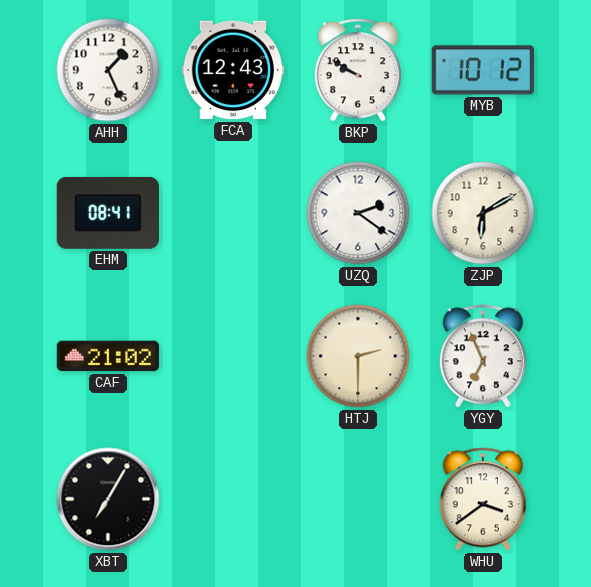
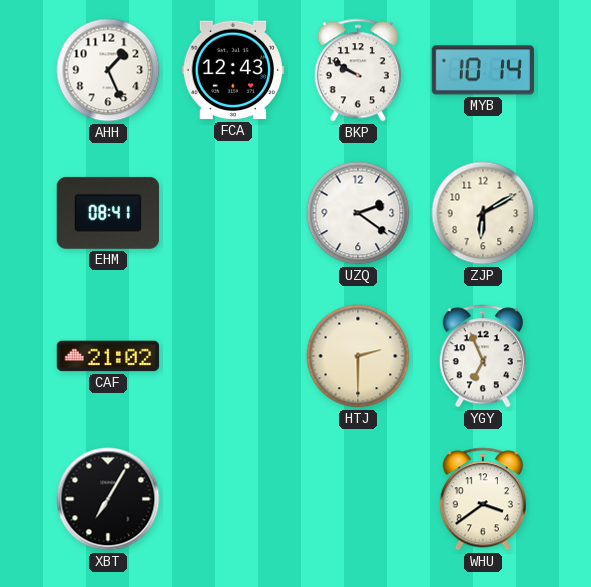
MYB: 10:12 -> 10:14 (482, 70)
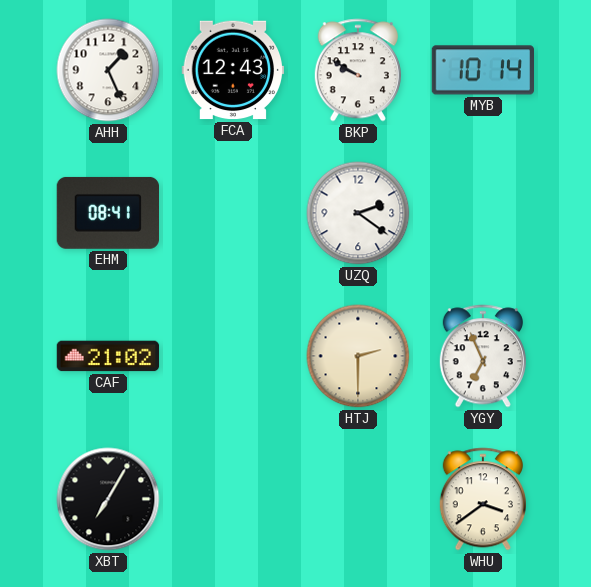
ZJP: 6:10 -> none (483, 213)
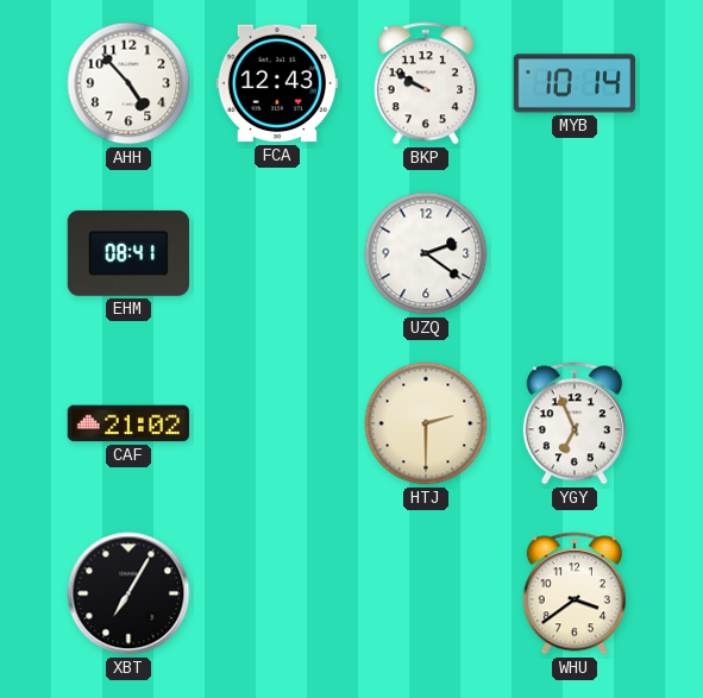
AHH: 1:26 -> 4:53 (128, 83)
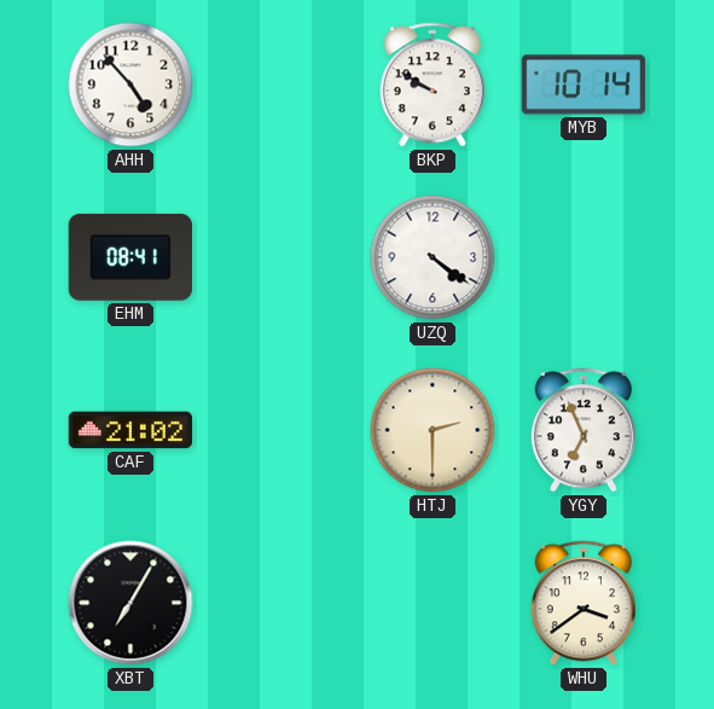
FCA: 12:43 -> none (277, 83)
UZQ: 2:21 -> 4:21 (433, 257)
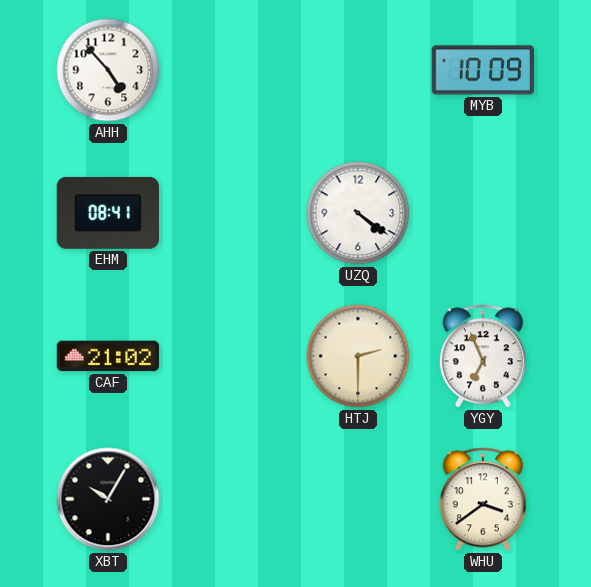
BKP: 9:50 -> none (433, 85)
MYB: 10:14 -> 10:09 (482, 70)
XBT: 7:05 -> 10:05 (108, 499)
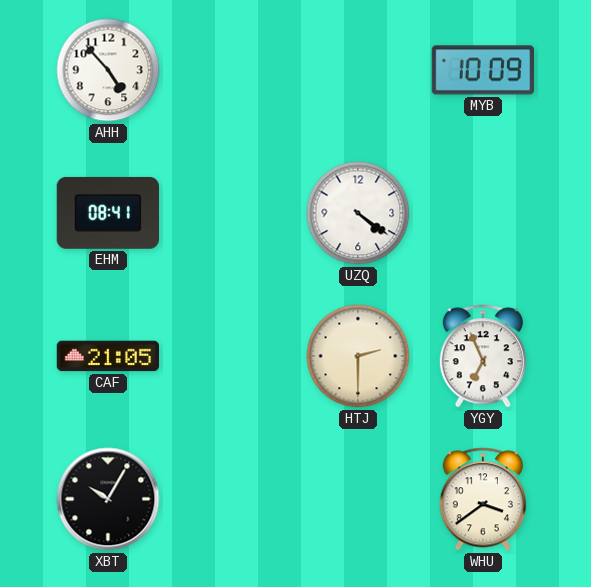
CAF: 21:02 -> 21:05 (108, 356)
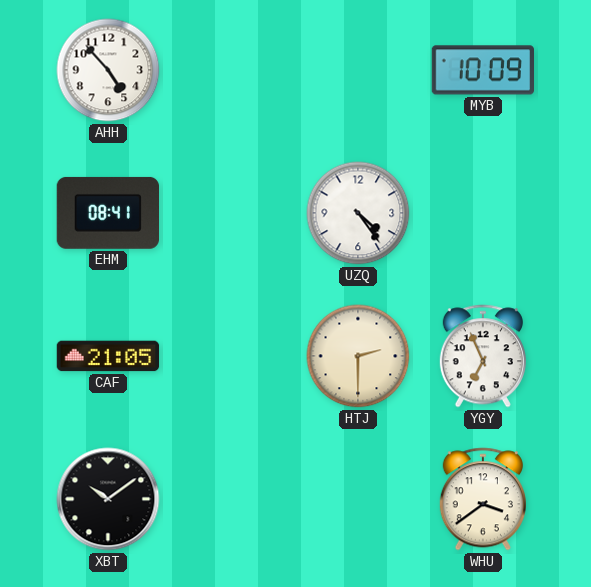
UZQ: 4:21 -> 4:24 (358, 213)
XBT: 10:05 -> 10:09 (108, 499)
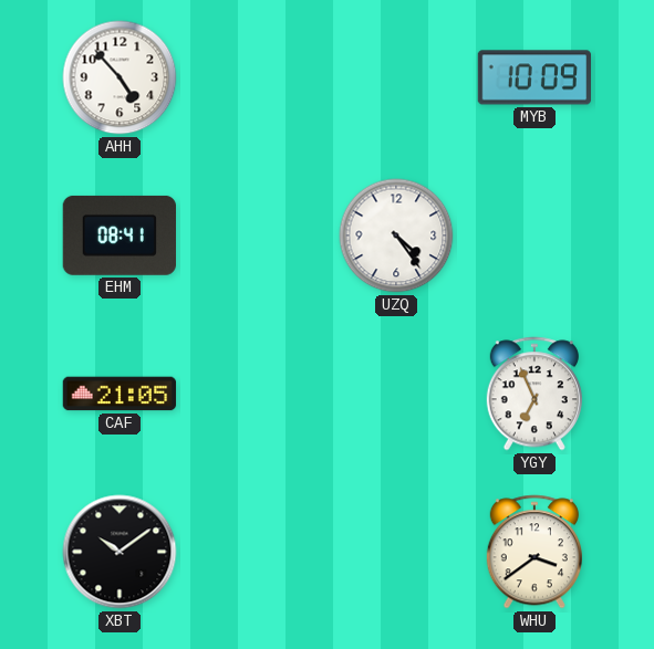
HTJ: 2:30 -> none (358, 356)
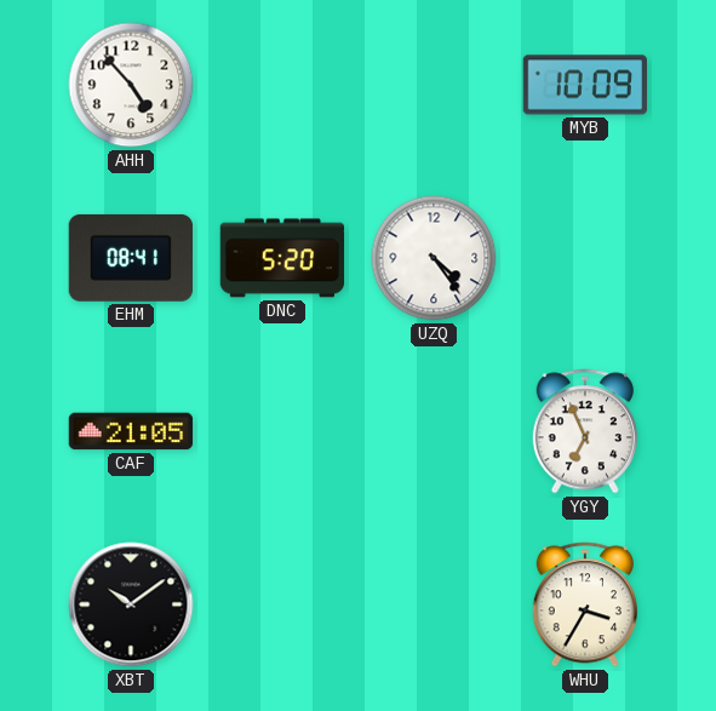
DNC: none -> 5:20 (282, 258)
WHU: 3:39 -> 3:35 (585, 604)
